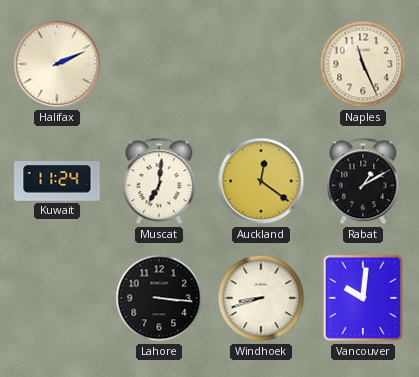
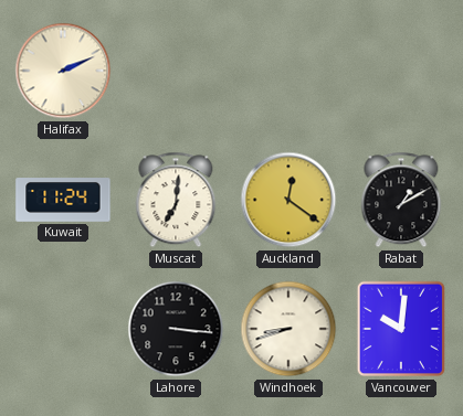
Naples: 11:26 -> none (363, 64)
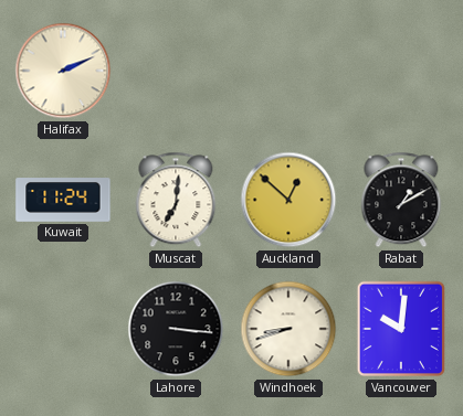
Auckland: 12:21 -> 12:52 (288, 200)
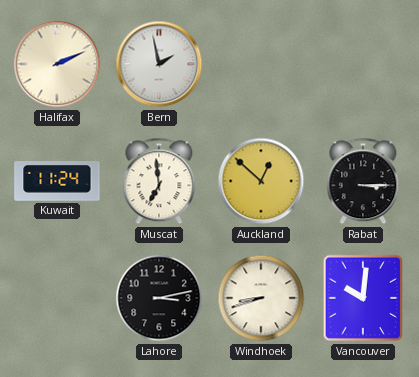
Bern: none -> 1:58 (159, 64)
Muscat: 7:01 -> 6:59 (159, 181)
Rabat: 1:10 -> 3:15 (363, 181)
Lahore: 3:16 -> 3:13 (159, 298)
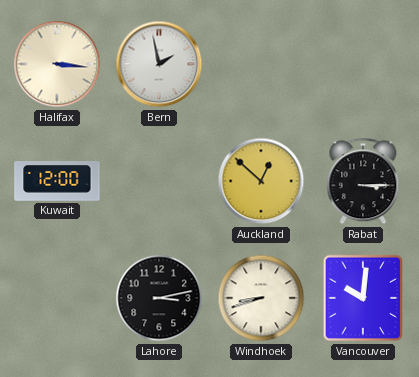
Halifax: 2:11 -> 3:16 (57, 64)
Kuwait: 11:24 -> 12:00 (57, 181)
Muscat: 6:59 -> none (159, 181)
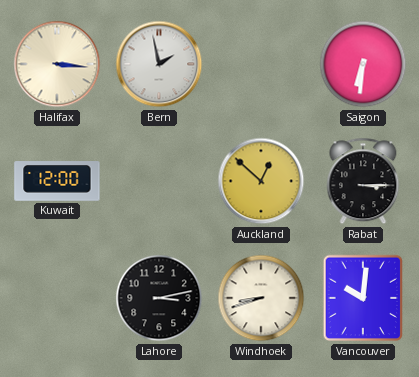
Saigon: none -> 6:31 (363, 64)
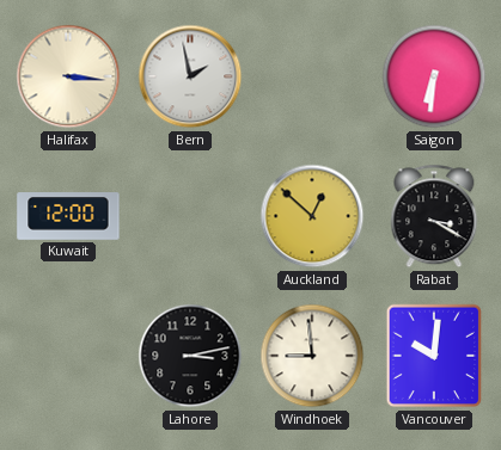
Rabat: 3:15 -> 3:20 (434, 216)
Windhoek: 8:42 -> 8:59 (312, 356)
